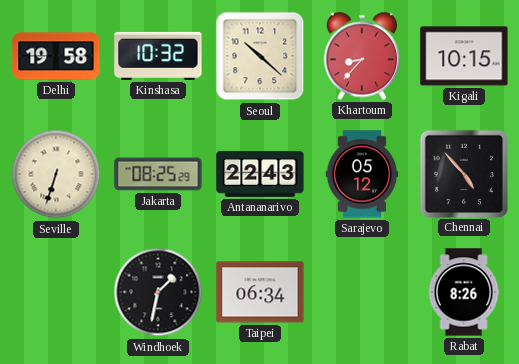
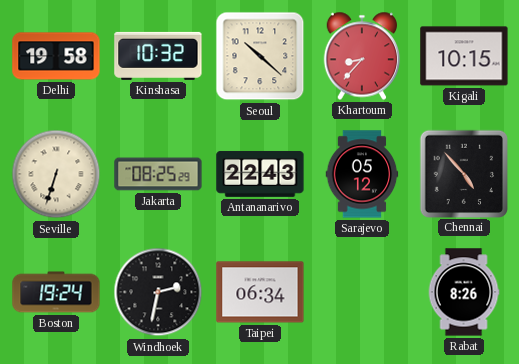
Boston: none -> 19:24 (56, 292)
Windhoek: 1:32 -> 2:32 (158, 292)
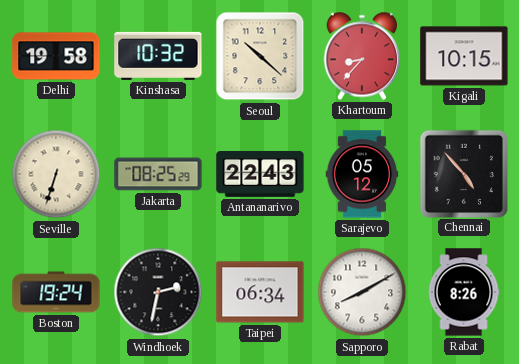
Sapporo: none -> 8:10 (362, 292)
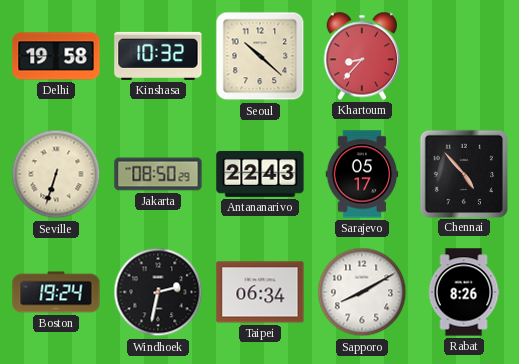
Kigali: 10:15 -> none (464, 56)
Jakarta: 08:25 -> 08:50 (158, 174)
Sarajevo: 05:12 -> 05:17 (362, 174)
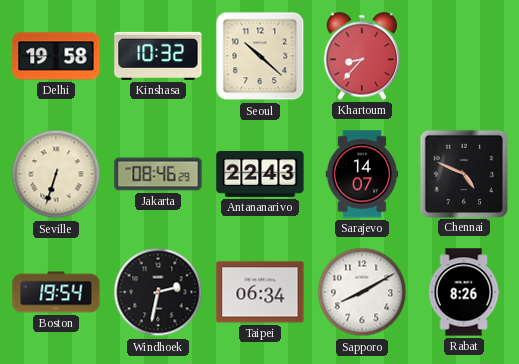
Jakarta: 08:50 -> 08:46 (158, 174)
Sarajevo: 05:17 -> 14:07 (362, 174)
Chennai: 4:53 -> 4:49 (463, 173)
Boston: 19:24 -> 19:54 (56, 292)
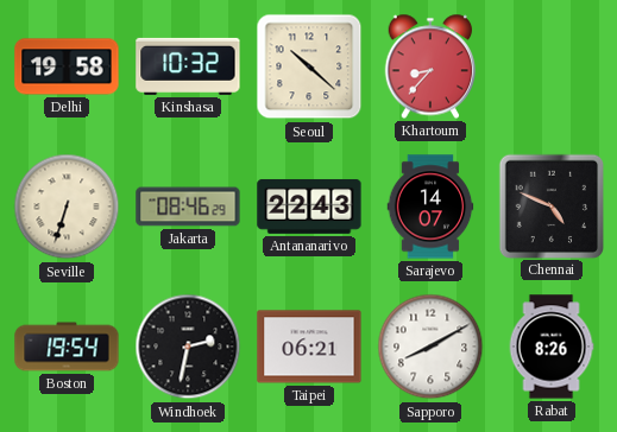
Taipei: 06:34 -> 06:21 (309, 347)
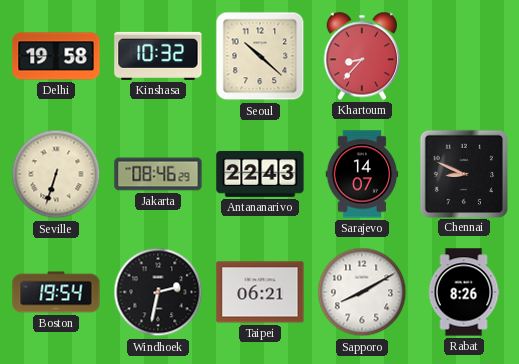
Chennai: 4:49 -> 8:49 (463, 173)
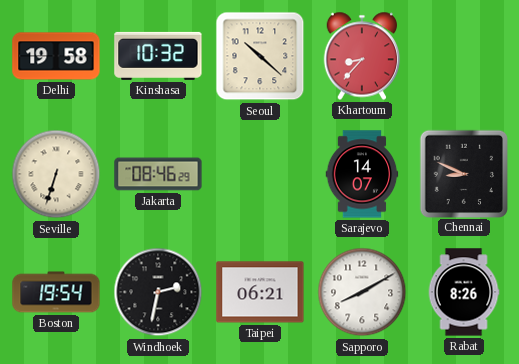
Antananarivo: 22:43 -> none (260, 174)
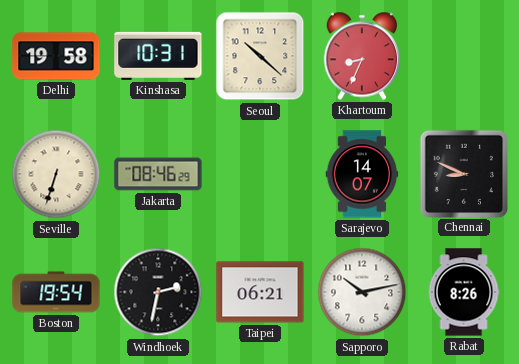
Kinshasa: 10:32 -> 10:31 (158, 56)
Khartoum: 8:37 -> 8:34 (362, 56)
Sapporo: 8:10 -> 10:13 (362, 292)
